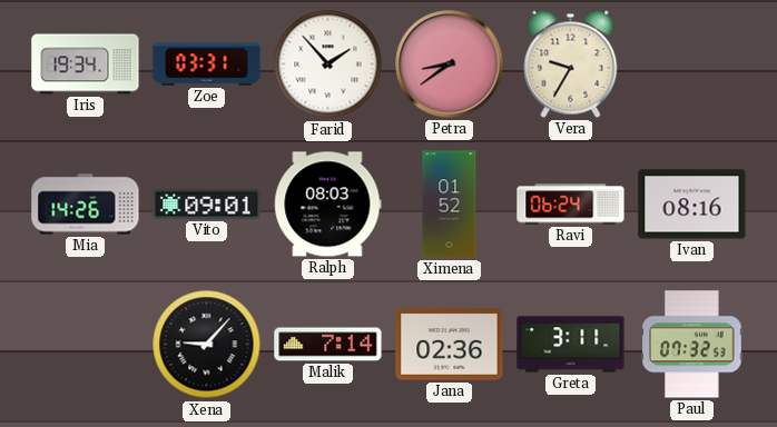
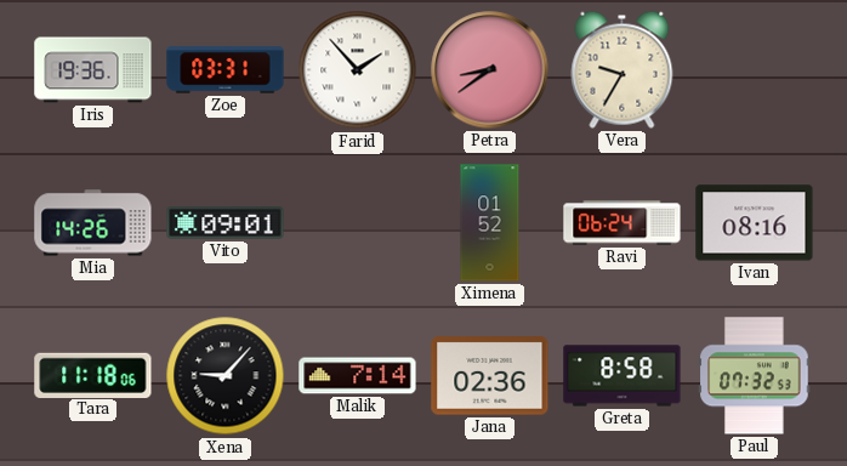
Iris: 19:34 -> 19:36 (93, 70)
Ralph: 08:03 -> none (328, 205)
Tara: none -> 11:18 (93, 375)
Greta: 3:11 -> 8:58 (623, 376)
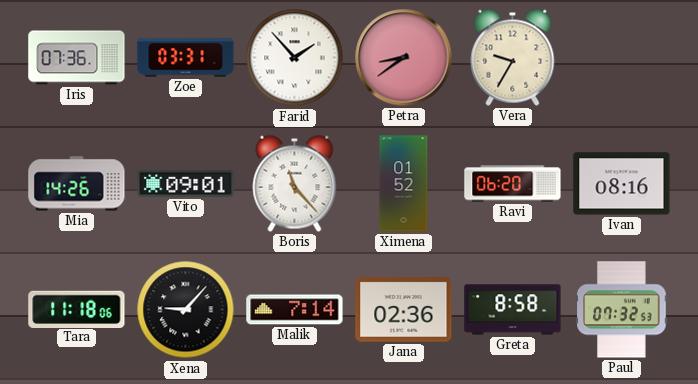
Iris: 19:36 -> 07:36 (77, 58)
Boris: none -> 11:23 (295, 183)
Ravi: 06:24 -> 06:20 (513, 184)
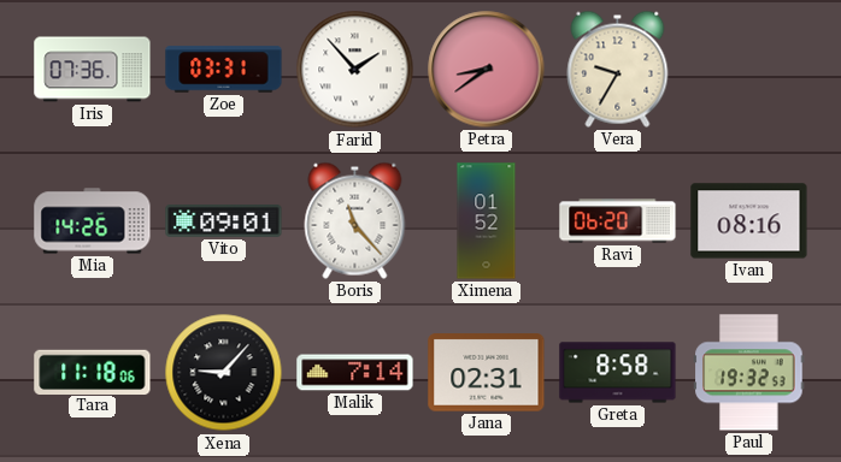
Jana: 02:36 -> 02:31 (487, 373)
Paul: 07:32 -> 19:32 (749, 373)
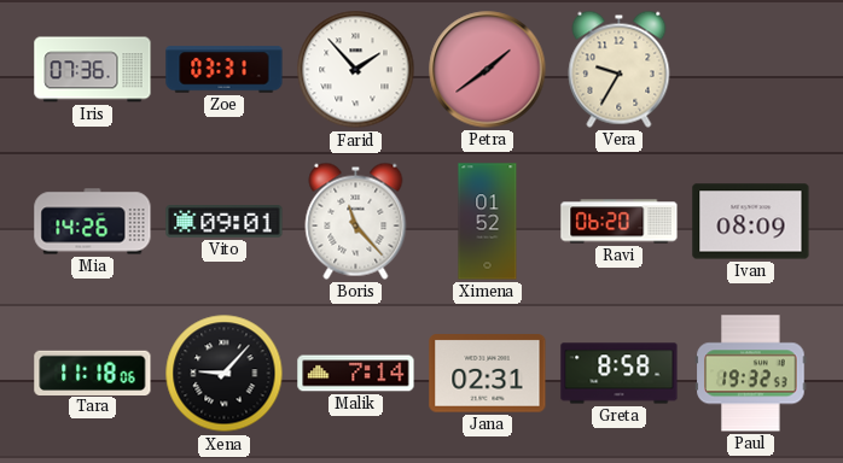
Petra: 8:39 -> 1:39 (488, 70)
Ivan: 08:16 -> 08:09 (751, 222)
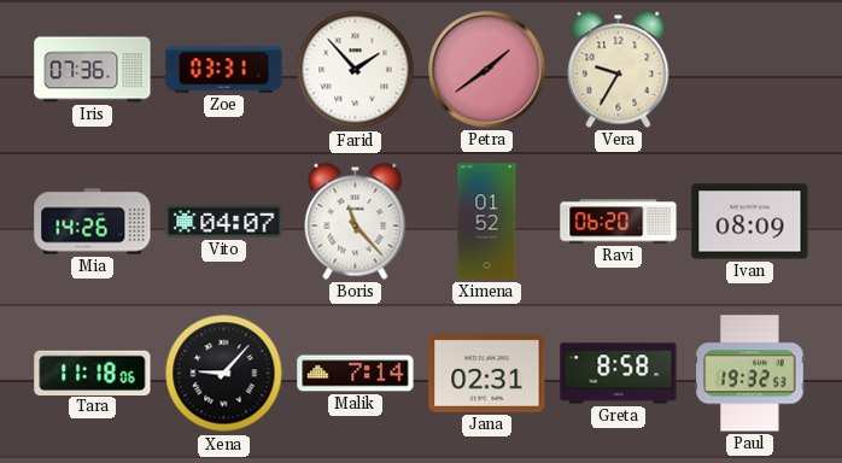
Vito: 09:01 -> 04:07 (224, 222)
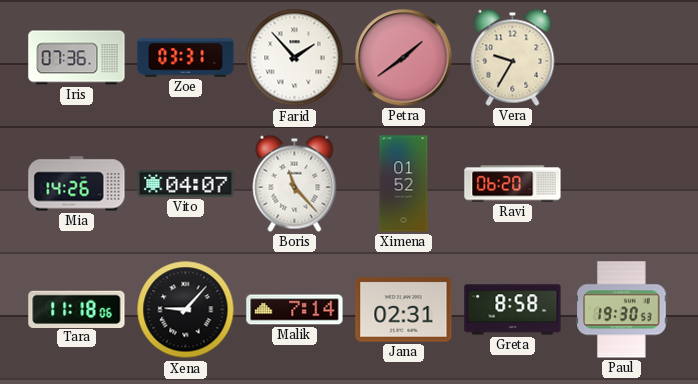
Ivan: 08:09 -> none (750, 222)
Paul: 19:32 -> 19:30 (622, 310)
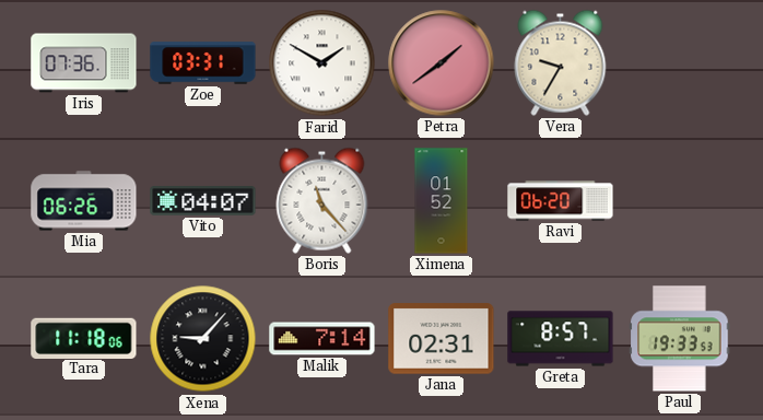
Farid: 1:53 -> 1:50 (322, 63)
Mia: 14:26 -> 06:26 (84, 201)
Greta: 8:58 -> 8:57 (561, 339)
Paul: 19:30 -> 19:33 (680, 339)
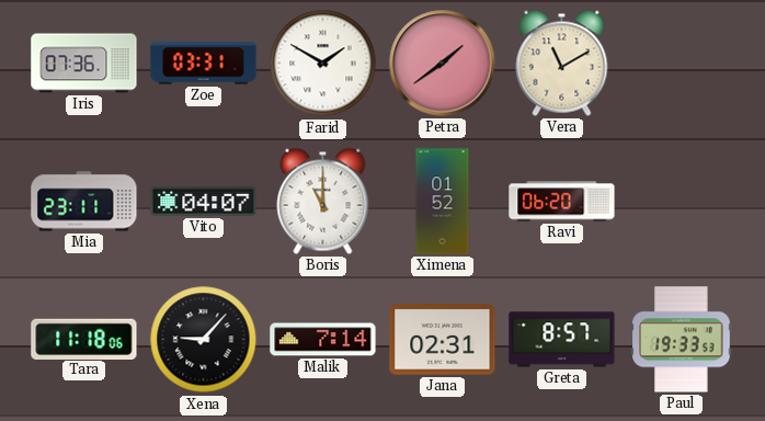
Vera: 9:35 -> 11:10 (562, 62)
Mia: 06:26 -> 23:11 (84, 202)
Boris: 11:23 -> 11:00 (323, 201)
